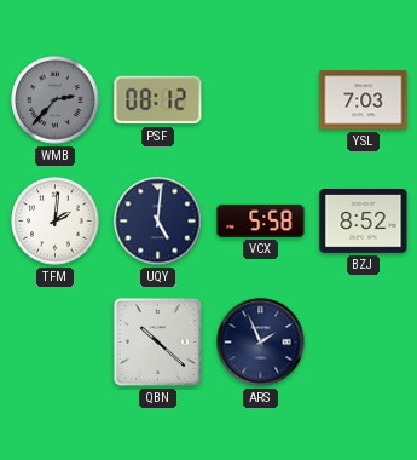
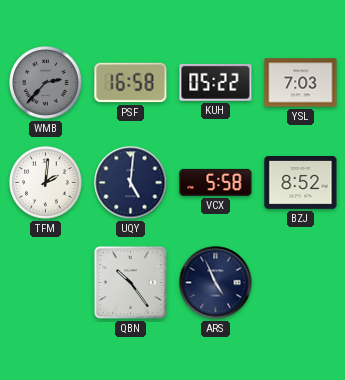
PSF: 08:12 -> 16:58 (131, 83)
KUH: none -> 05:22 (216, 82)
QBN: 10:22 -> 10:24 (130, 282)
ARS: 1:56 -> 4:56 (216, 283)
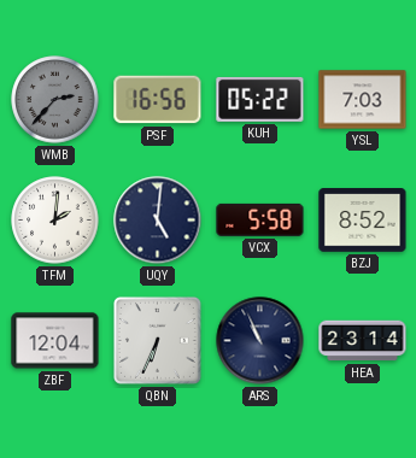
PSF: 16:58 -> 16:56 (158, 100)
ZBF: none -> 12:04 (55, 341)
QBN: 10:24 -> 6:34 (157, 340)
ARS: 4:56 -> 10:56 (260, 341)
HEA: none -> 23:14 (363, 341)
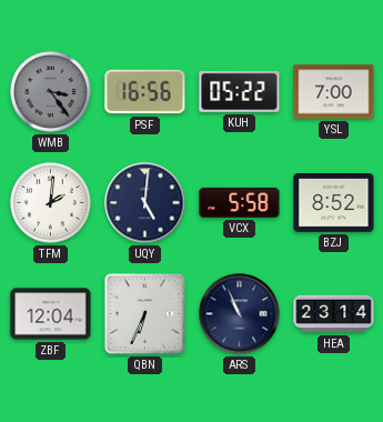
WMB: 2:37 -> 3:24 (51, 92)
YSL: 7:03 -> 7:00 (334, 92)
